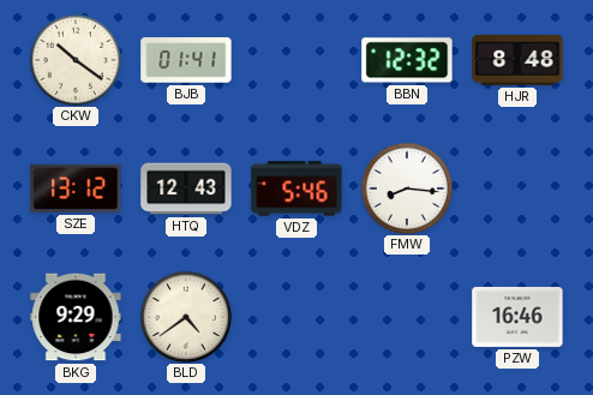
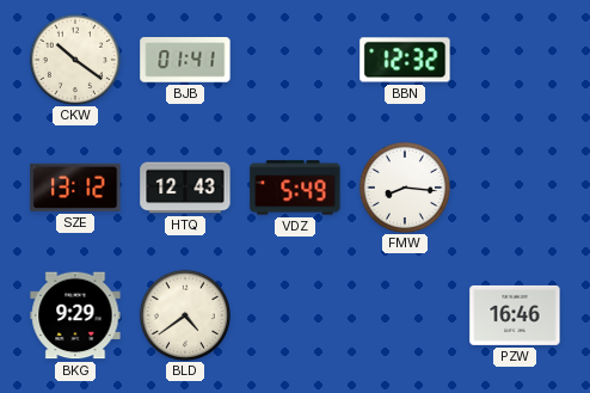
HJR: 8:48 -> none (517, 60)
VDZ: 5:46 -> 5:49 (295, 188)
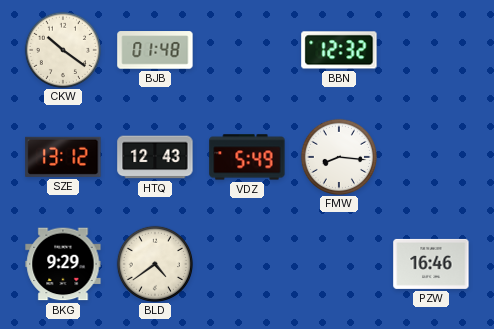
BJB: 01:41 -> 01:48 (155, 50)
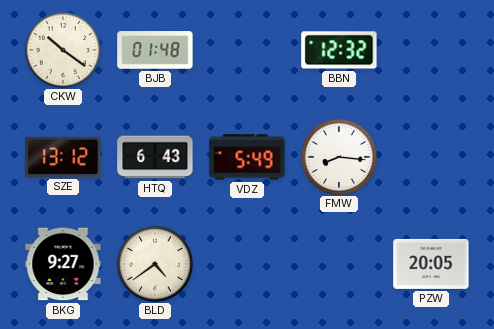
HTQ: 12:43 -> 6:43 (155, 157)
BKG: 9:29 -> 9:27 (63, 264)
PZW: 16:46 -> 20:05 (431, 264)
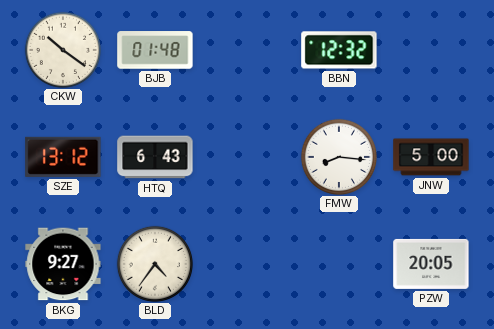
VDZ: 5:49 -> none (247, 157)
JNW: none -> 5:00 (431, 157)
BLD: 4:39 -> 4:36 (154, 263)
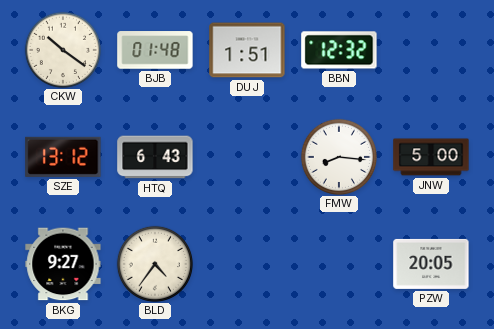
DUJ: none -> 1:51 (247, 50)
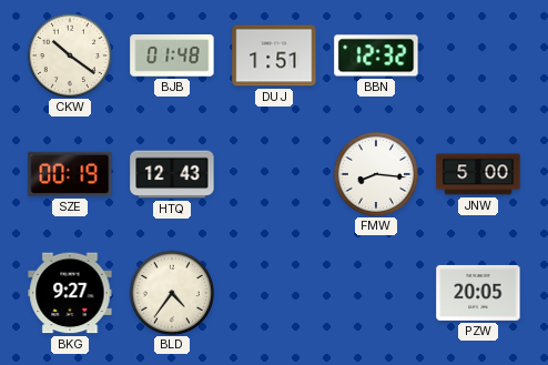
SZE: 13:12 -> 00:19 (70, 174)
HTQ: 6:43 -> 12:43 (172, 174)
